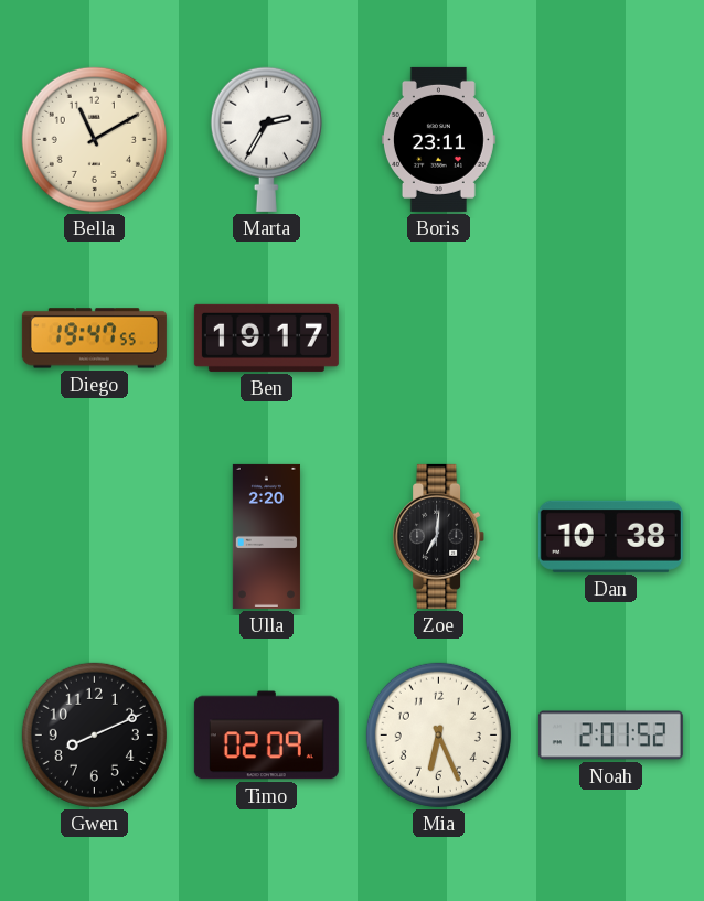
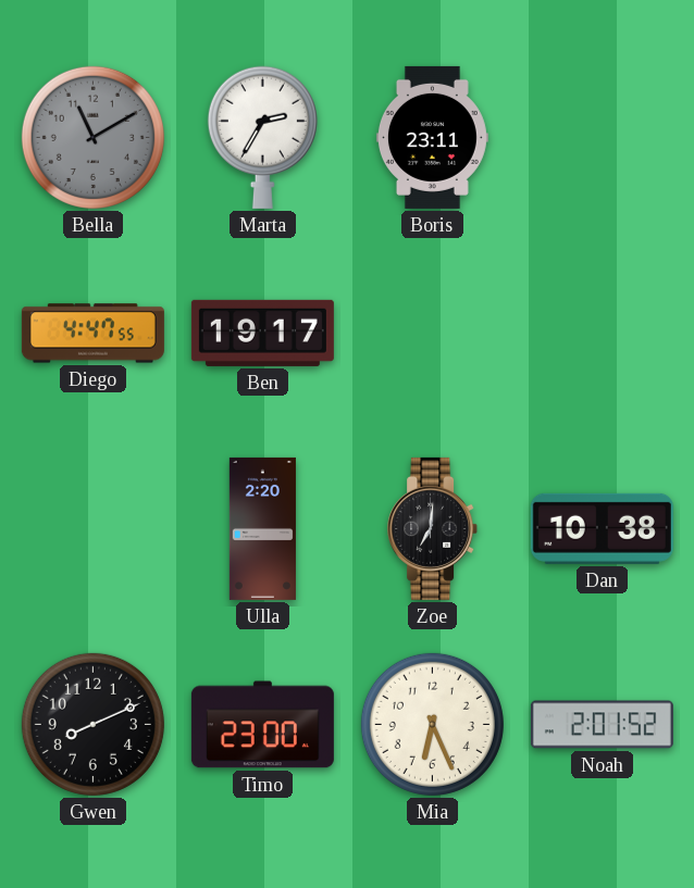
Bella dial: cream -> grey (92, 137)
Diego: 19:47 -> 4:47 (92, 334)
Timo: 02:09 -> 23:00 (262, 725)
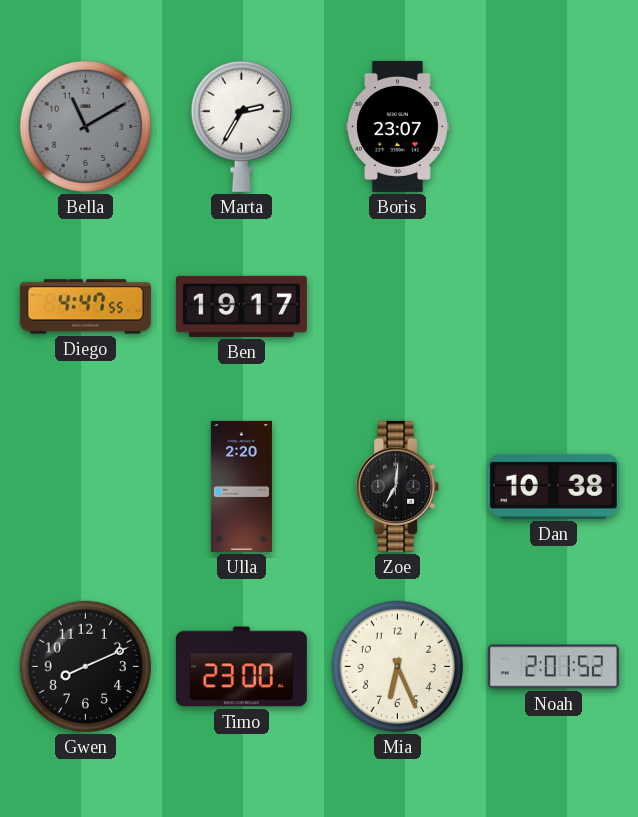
Boris: 23:11 -> 23:07 (397, 126)
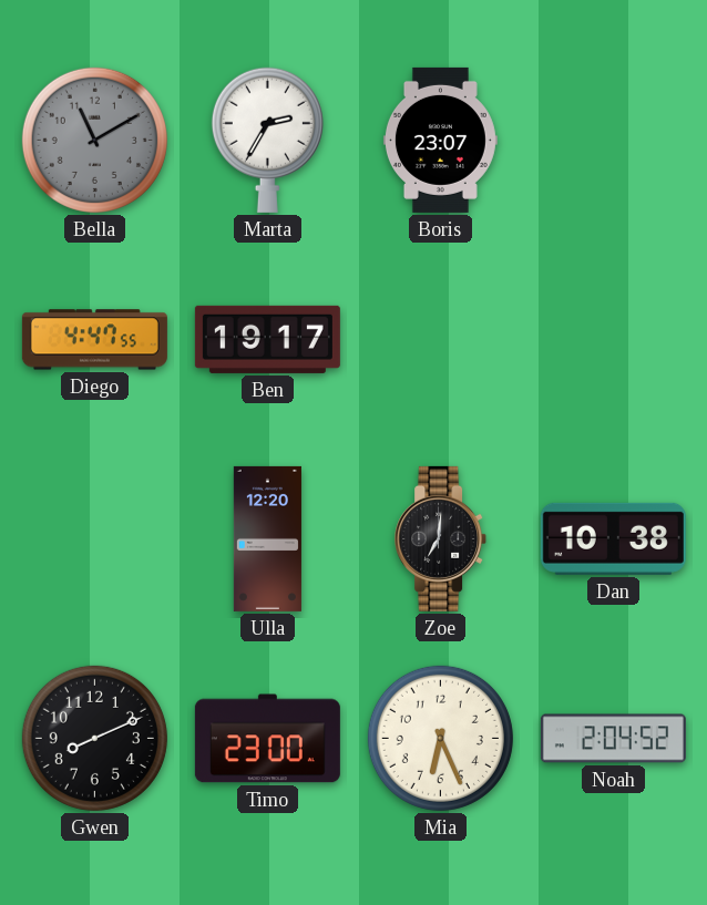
Ulla: 2:20 -> 12:20 (267, 538)
Noah: 2:01 -> 2:04 (613, 739)
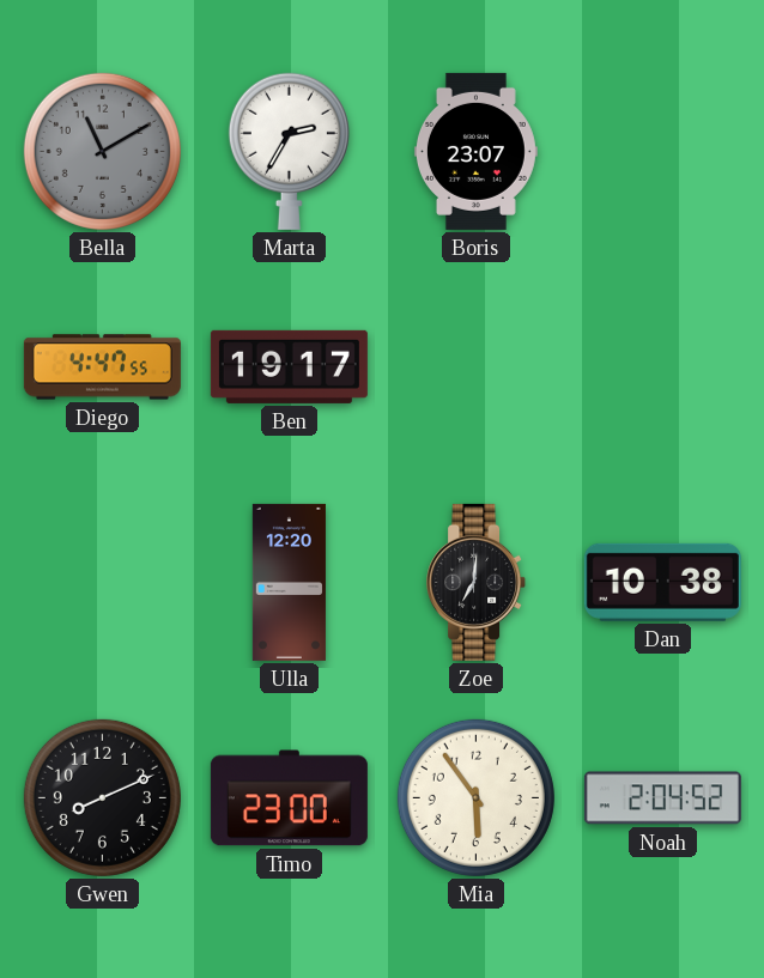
Mia: 6:26 -> 5:54 (475, 797)
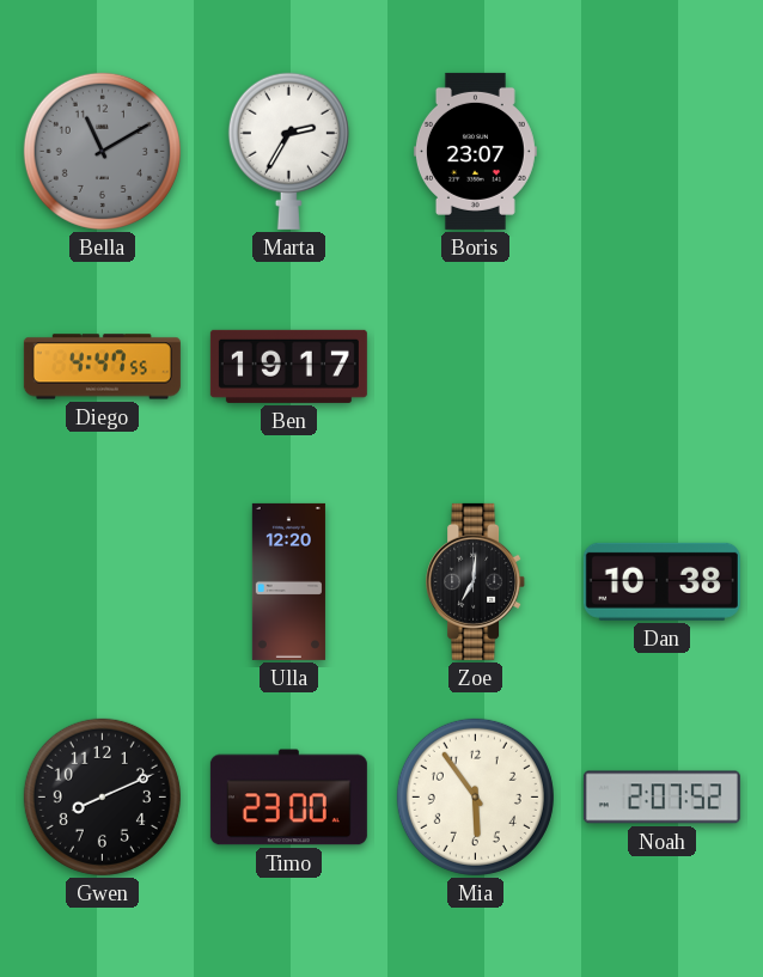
Noah: 2:04 -> 2:07 (661, 798)
